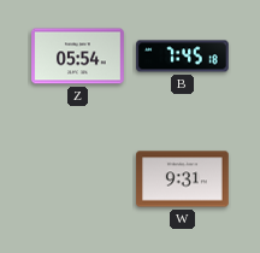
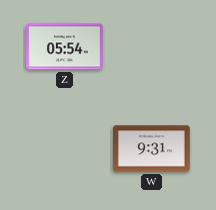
B: 7:45 -> none (183, 57)
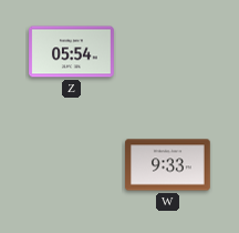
W: 9:31 -> 9:33 (168, 165)
